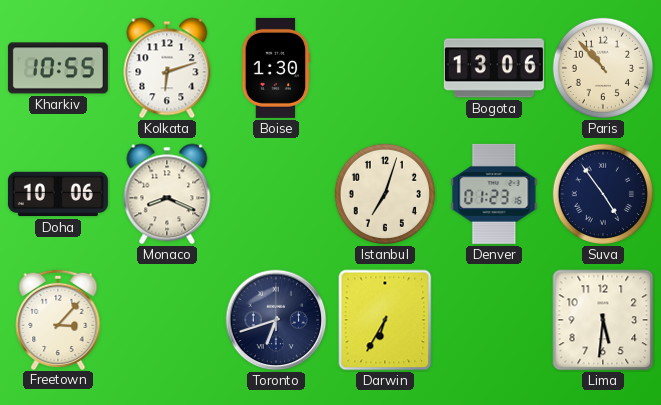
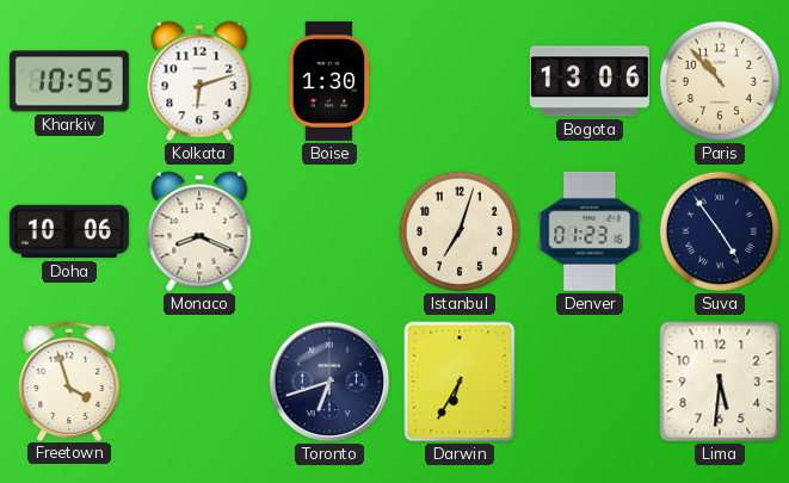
Freetown: 3:07 -> 3:57 (69, 380)
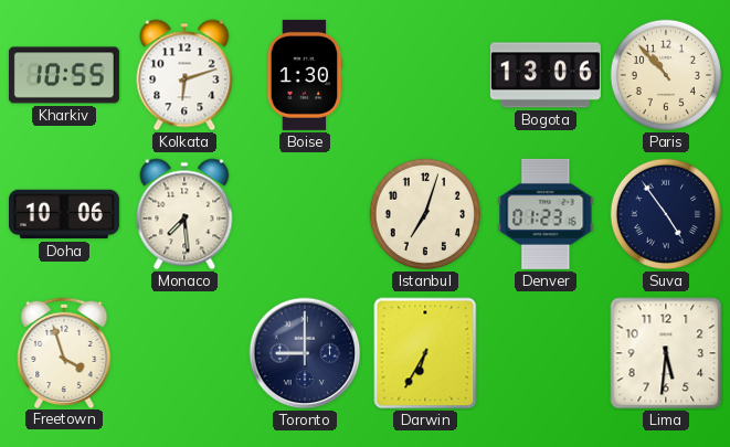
Monaco: 8:19 -> 7:29 (184, 214)
Toronto: 6:42 -> 9:00 (305, 353)
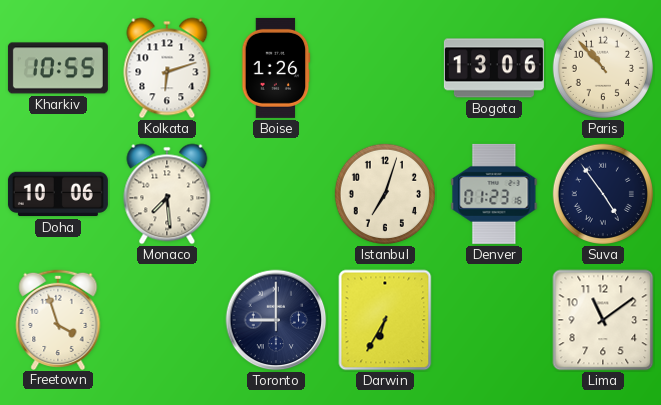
Boise: 1:30 -> 1:26 (276, 68)
Lima: 5:31 -> 11:09 (603, 320)
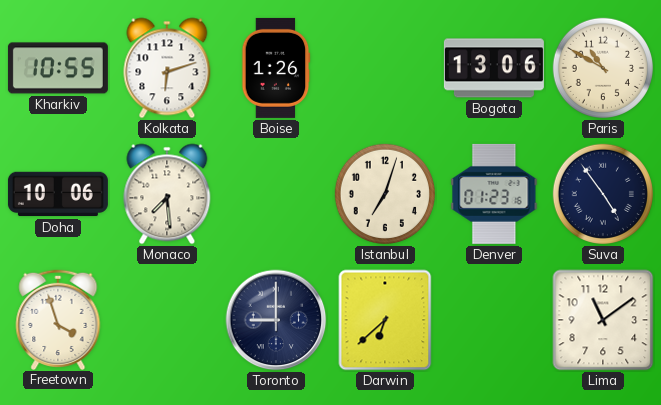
Paris: 10:53 -> 10:50 (603, 68)
Darwin: 6:35 -> 6:38 (385, 320)
